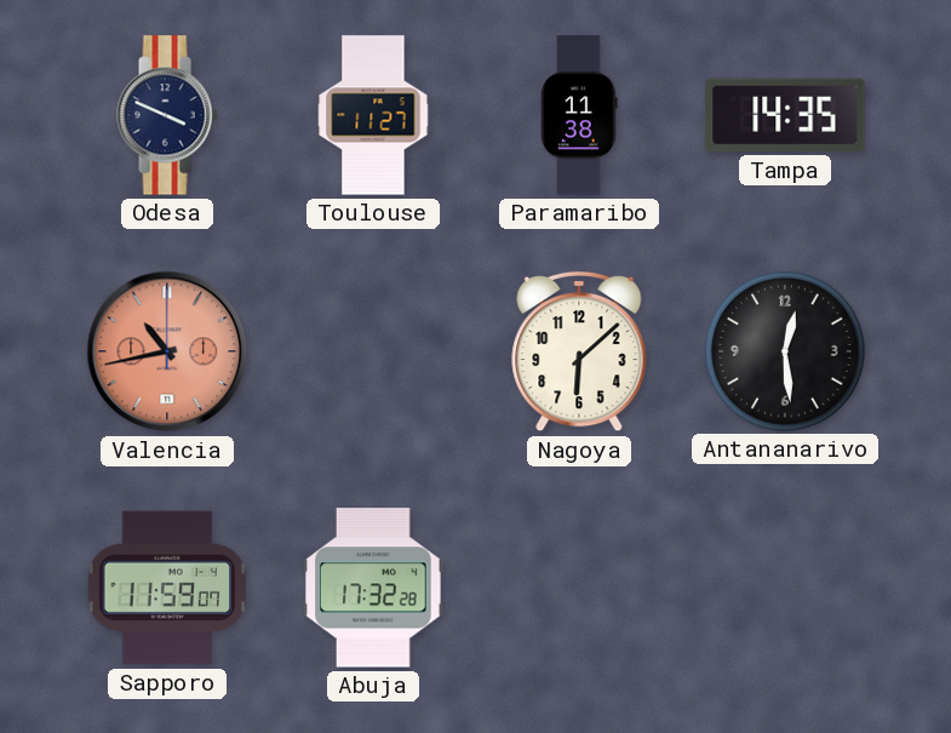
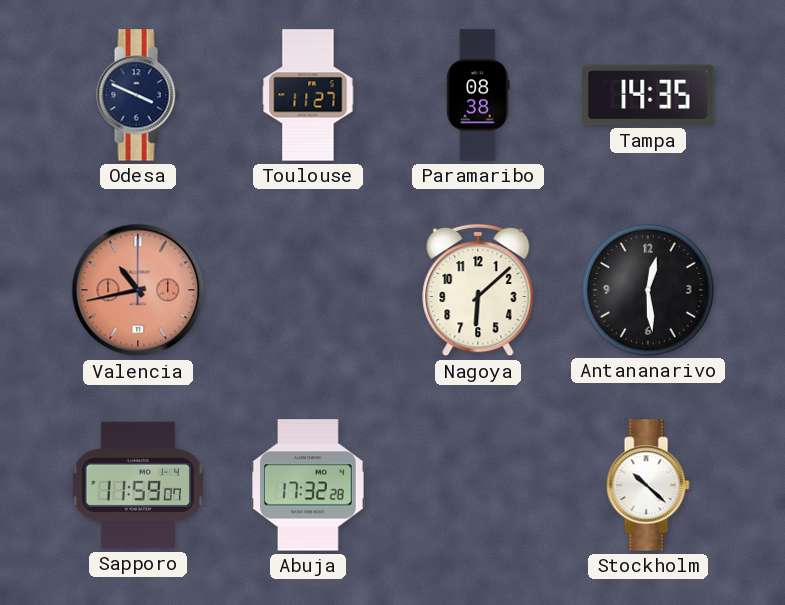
Paramaribo: 11:38 -> 08:38 (478, 95)
Stockholm: none -> 10:22 (648, 485)
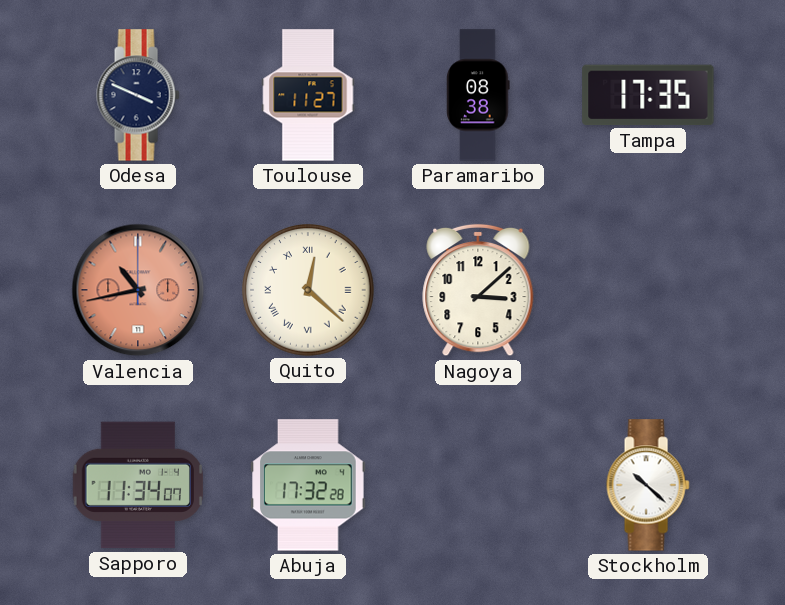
Tampa: 14:35 -> 17:35 (648, 95)
Quito: none -> 12:22 (308, 290)
Nagoya: 6:08 -> 3:08 (478, 290)
Antananarivo: 12:29 -> none (648, 290)
Sapporo: 11:59 -> 11:34 (137, 485)
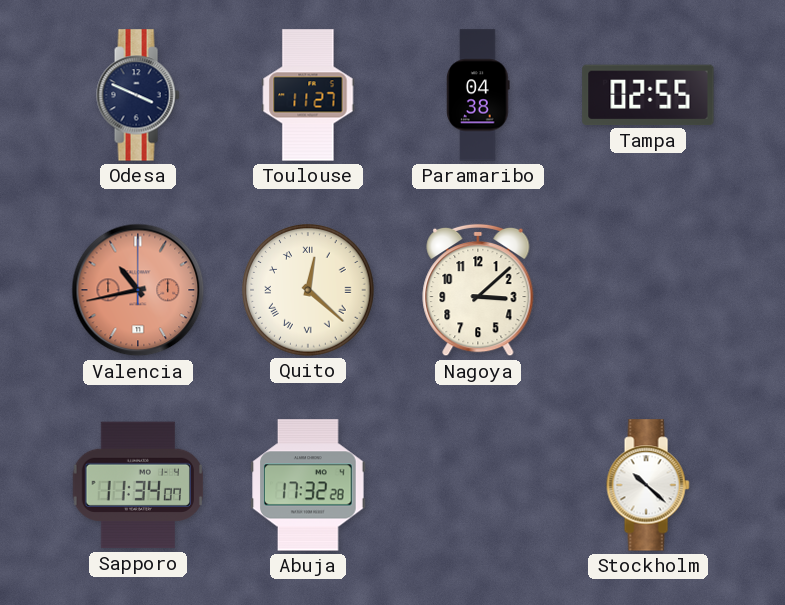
Paramaribo: 08:38 -> 04:38 (478, 95)
Tampa: 17:35 -> 02:55 (648, 95)
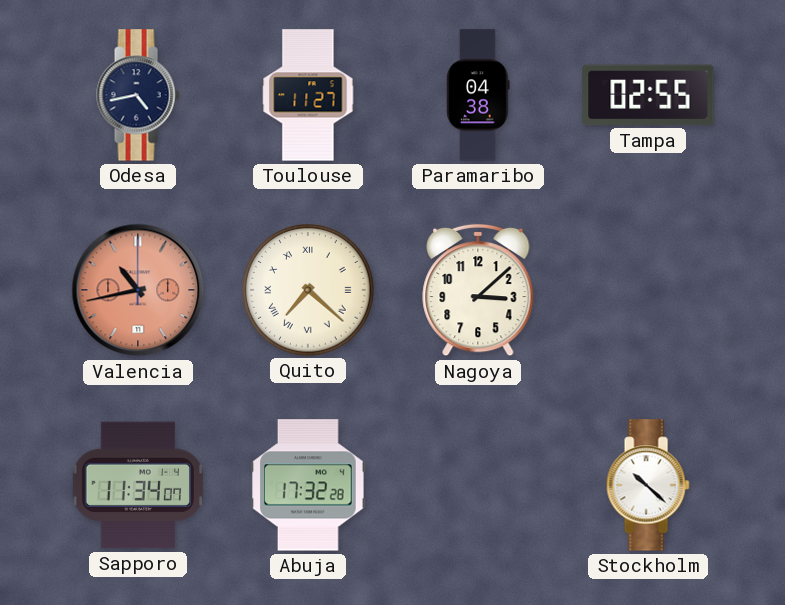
Odesa: 3:49 -> 4:43 (138, 95)
Quito: 12:22 -> 7:22 (308, 290)
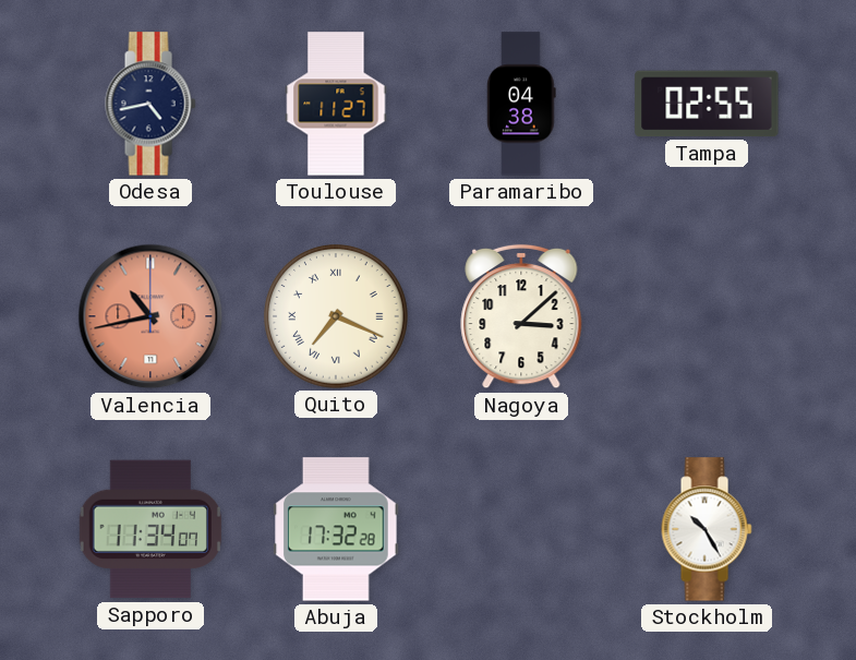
Quito: 7:22 -> 7:19 (336, 316)
Stockholm: 10:22 -> 10:25 (707, 529)
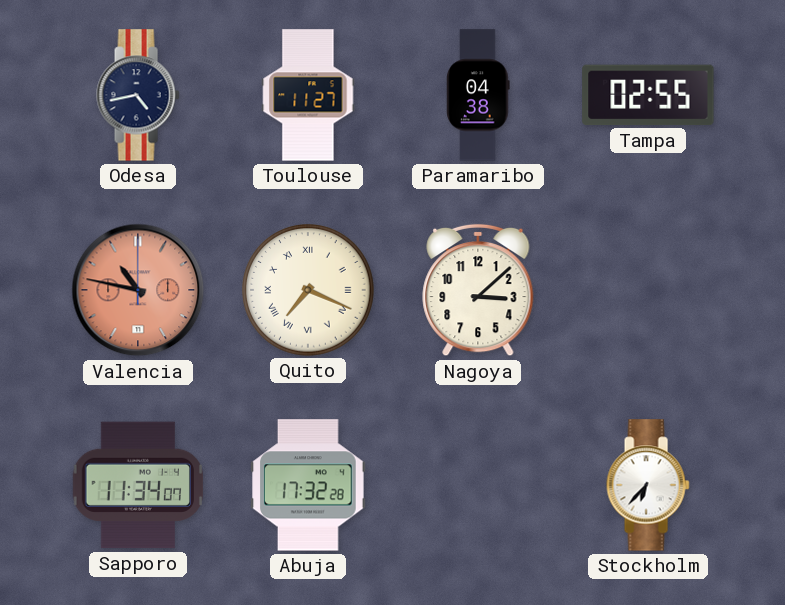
Valencia: 10:43 -> 10:47 (138, 290)
Stockholm: 10:25 -> 6:37 (648, 485)
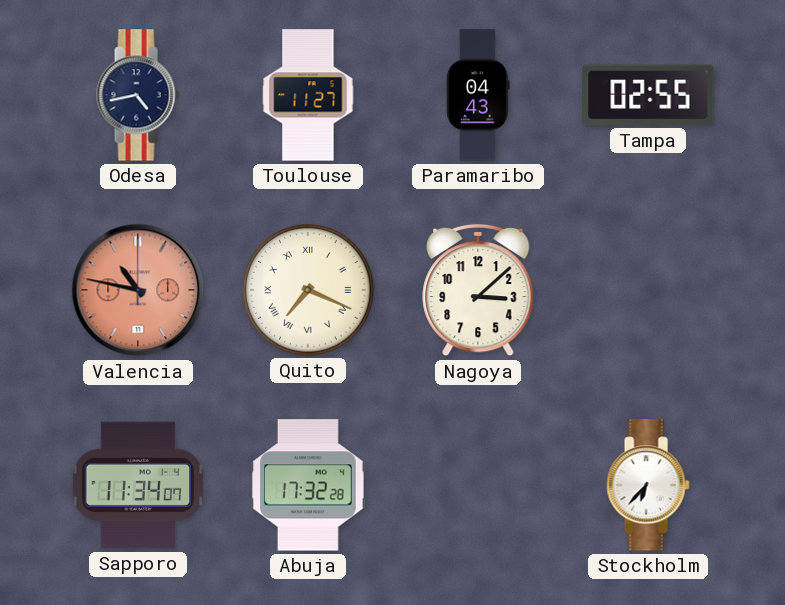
Paramaribo: 04:38 -> 04:43 (478, 95)
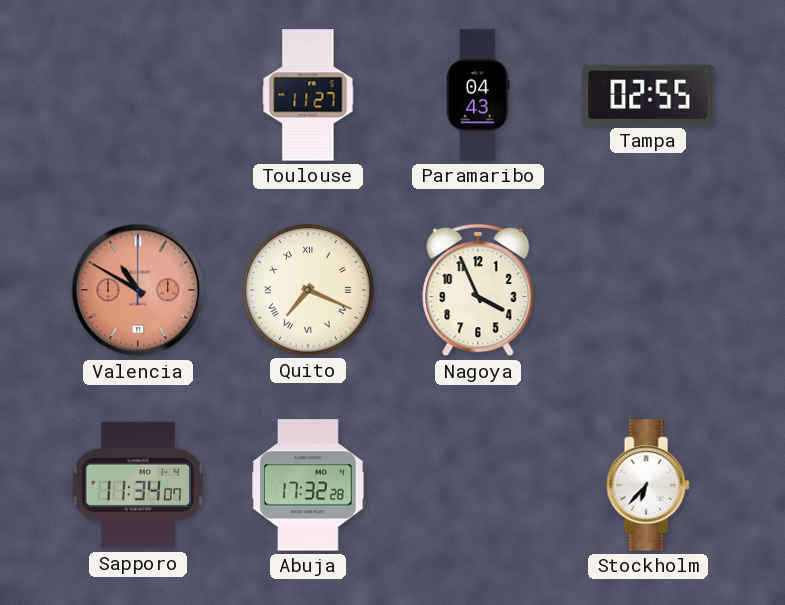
Odesa: 4:43 -> none (138, 95)
Valencia: 10:47 -> 10:50 (138, 290)
Nagoya: 3:08 -> 3:56 (478, 290)
